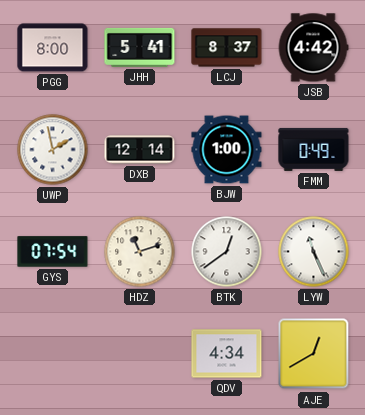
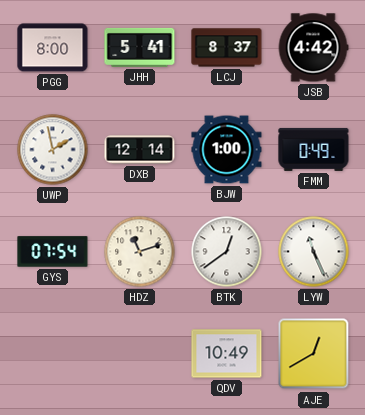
QDV: 4:34 -> 10:49 (227, 354)
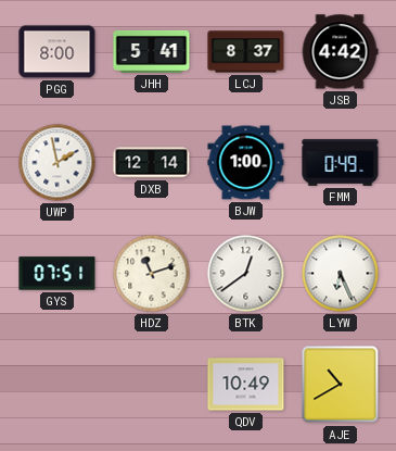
GYS: 07:54 -> 07:51 (58, 274)
LYW: 11:26 -> 6:26 (341, 274)
AJE: 12:40 -> 10:40 (341, 385)
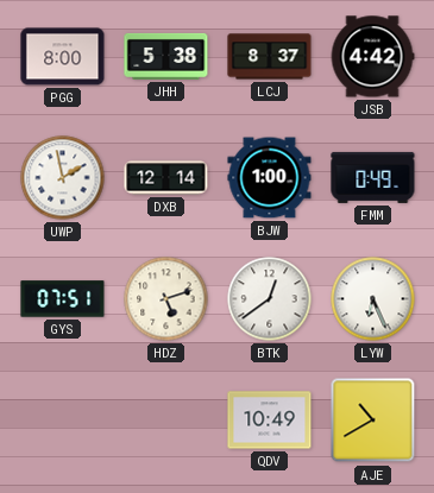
JHH: 5:41 -> 5:38 (166, 56)
HDZ: 11:12 -> 5:12 (166, 299)
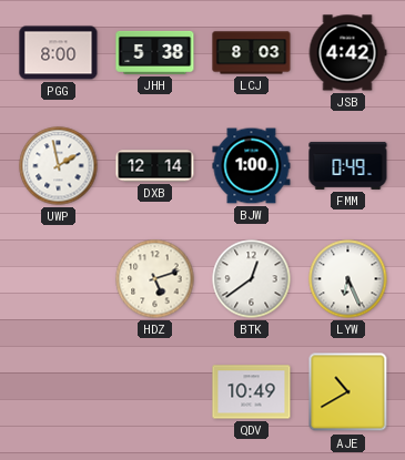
LCJ: 8:37 -> 8:03 (252, 53)
GYS: 07:51 -> none (63, 299)
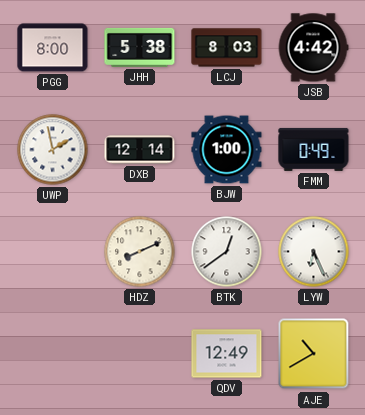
HDZ: 5:12 -> 8:11 (140, 252)
QDV: 10:49 -> 12:49 (227, 354)
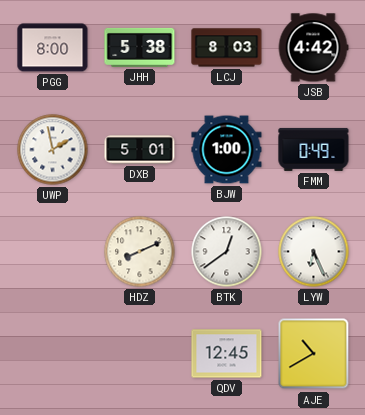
DXB: 12:14 -> 5:01 (140, 150)
QDV: 12:49 -> 12:45 (227, 354)
